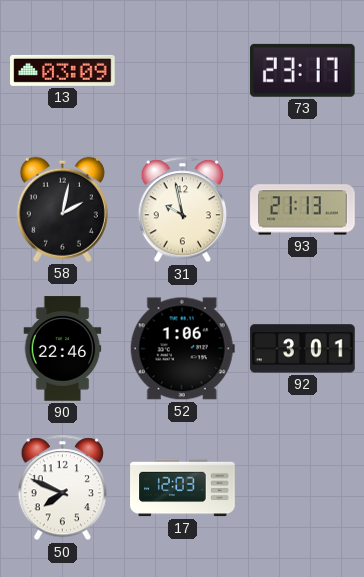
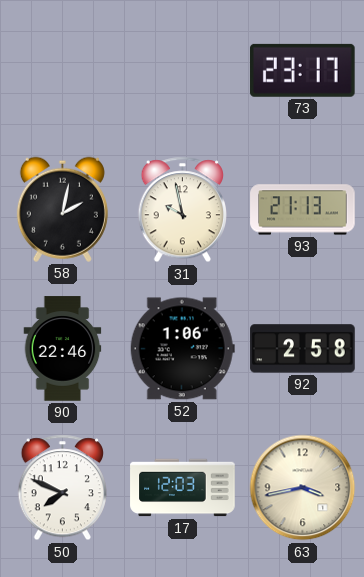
13: 03:09 -> none (63, 70)
92: 3:01 -> 2:58 (303, 349)
63: none -> 3:43 (303, 488)
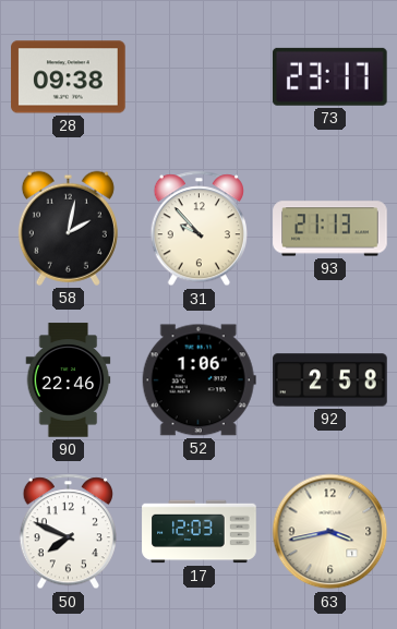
28: none -> 09:38 (69, 77)
31: 9:58 -> 9:53 (198, 229)
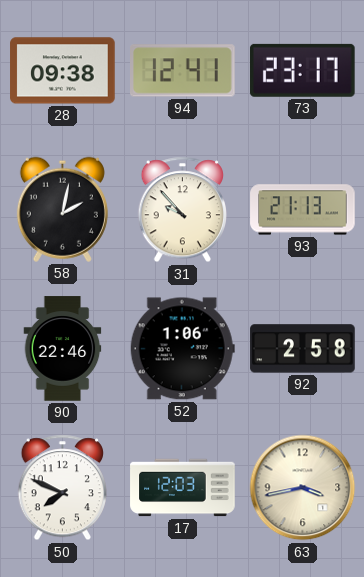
94: none -> 12:41 (183, 71)
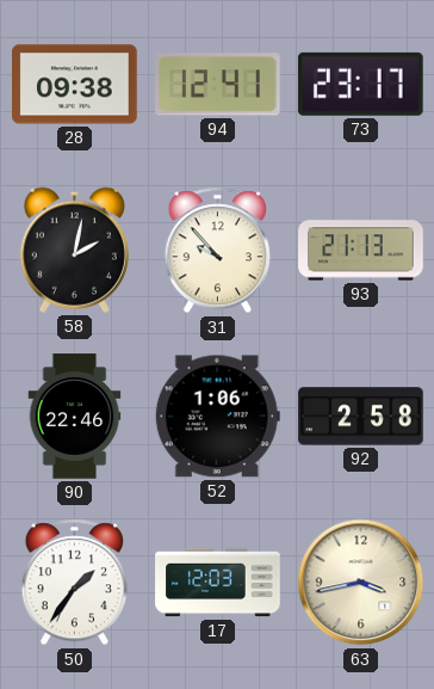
50: 7:49 -> 1:36 (74, 583)
